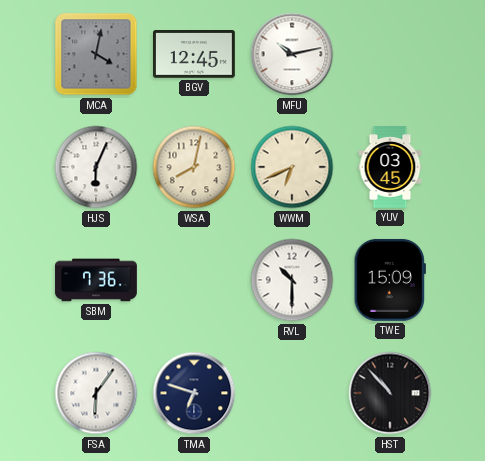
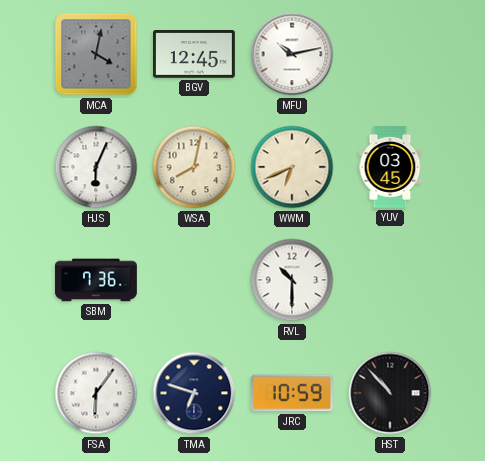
TWE: 15:09 -> none (390, 280)
JRC: none -> 10:59 (292, 393)
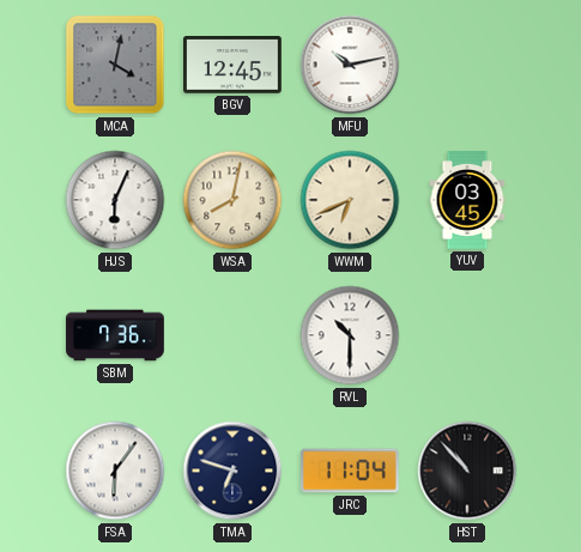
JRC: 10:59 -> 11:04 (350, 471)
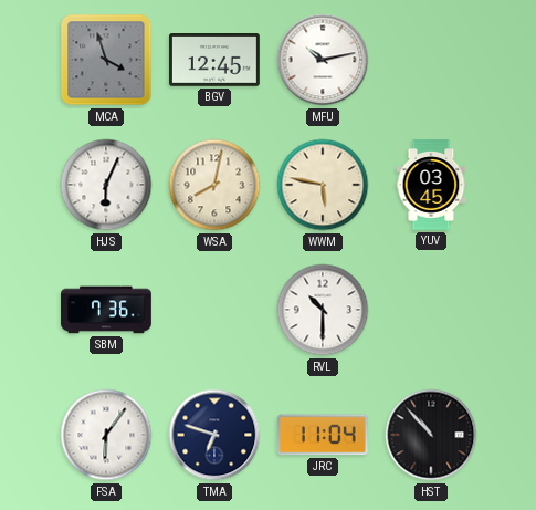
MCA: 4:02 -> 3:57 (106, 60)
WWM: 6:41 -> 5:47 (323, 185)
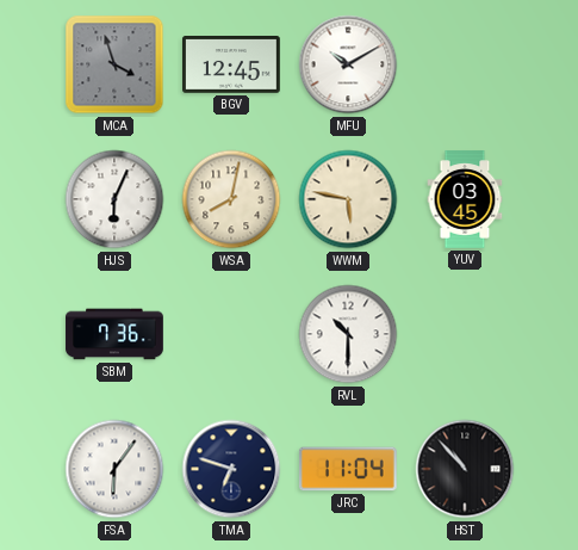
MFU: 10:13 -> 10:10 (348, 64)
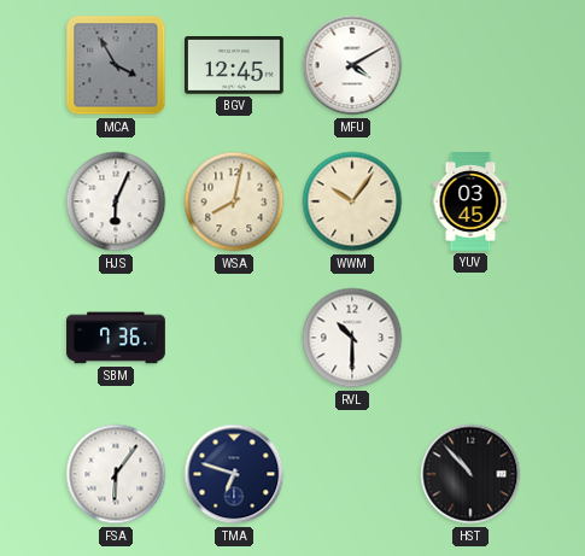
MCA: 3:57 -> 3:55 (116, 65)
MFU: 10:10 -> 4:10 (352, 65)
WWM: 5:47 -> 10:06 (352, 201)
JRC: 11:04 -> none (348, 469)
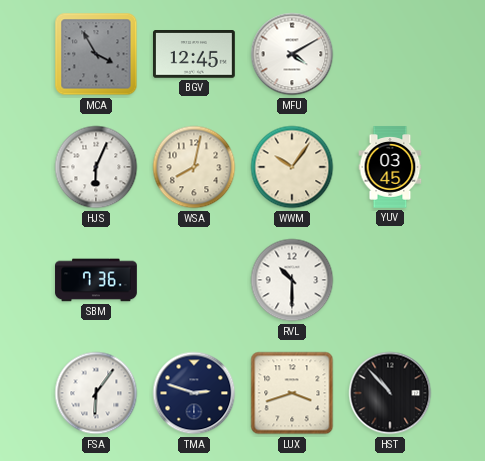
TMA: 6:48 -> 2:48 (194, 393)
LUX: none -> 3:42 (292, 393)
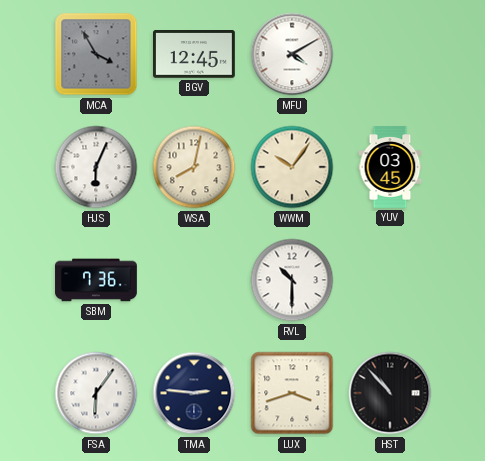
TMA: 2:48 -> 2:46 (194, 393)
